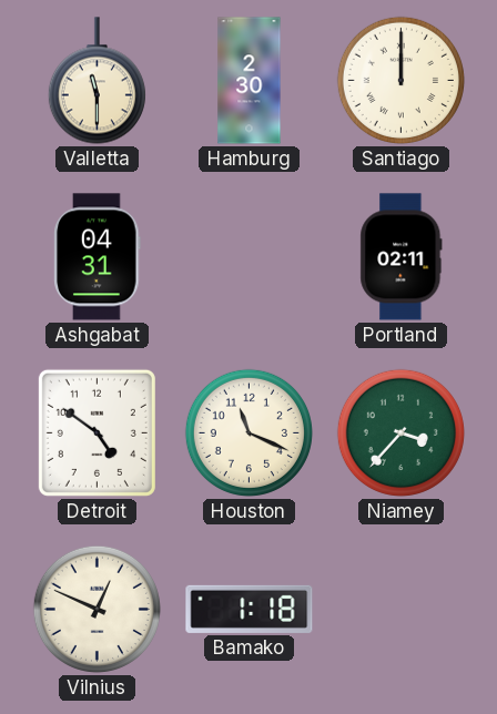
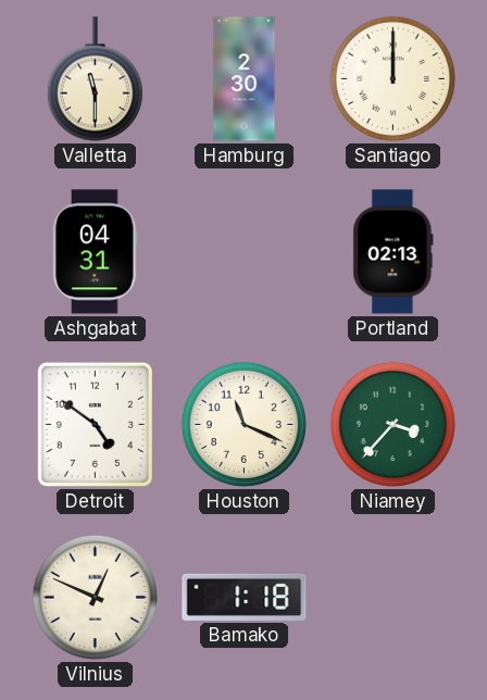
Portland: 02:11 -> 02:13 (394, 252)
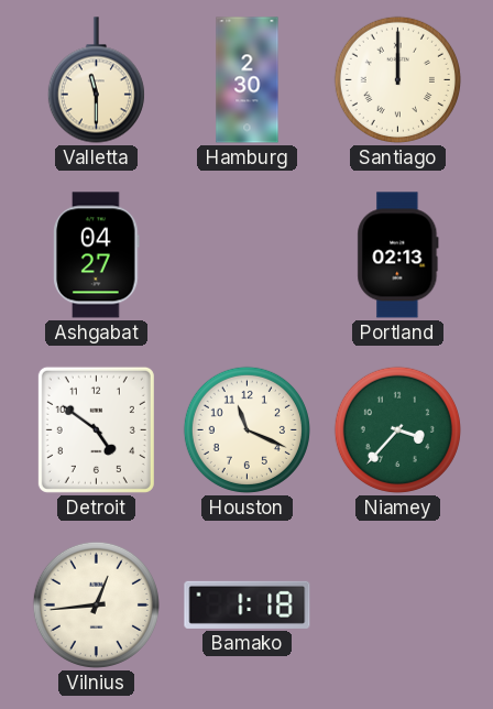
Ashgabat: 04:31 -> 04:27 (97, 255)
Vilnius: 12:49 -> 12:44 (96, 604)
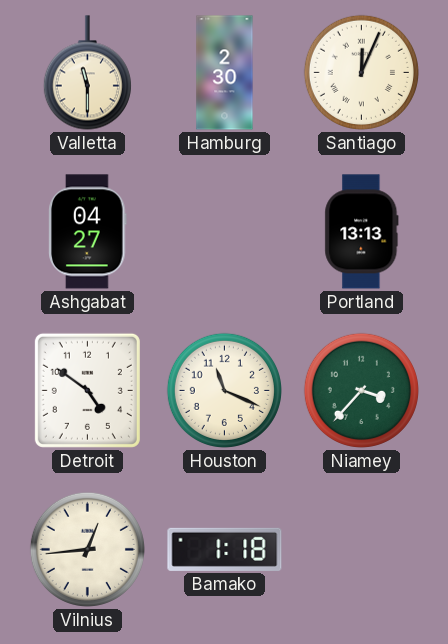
Santiago: 12:00 -> 12:04 (361, 72)
Portland: 02:13 -> 13:13 (362, 232)
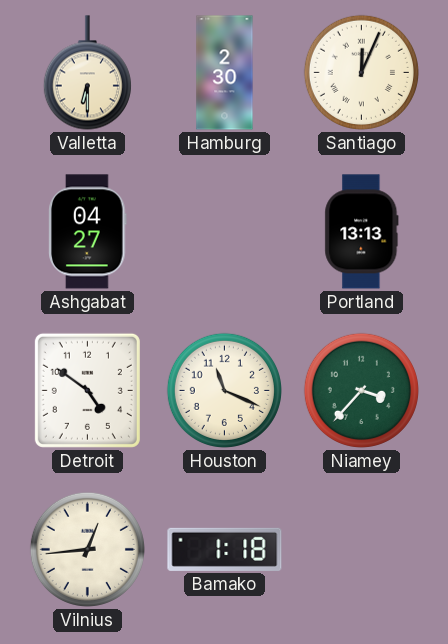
Valletta: 11:30 -> 6:30 (87, 73)
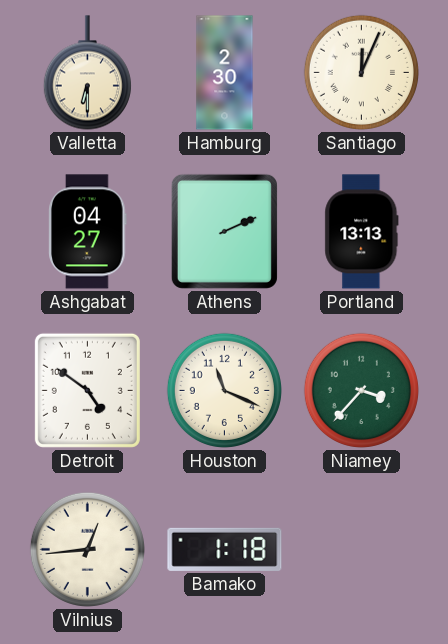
Athens: none -> 2:11 (224, 231)
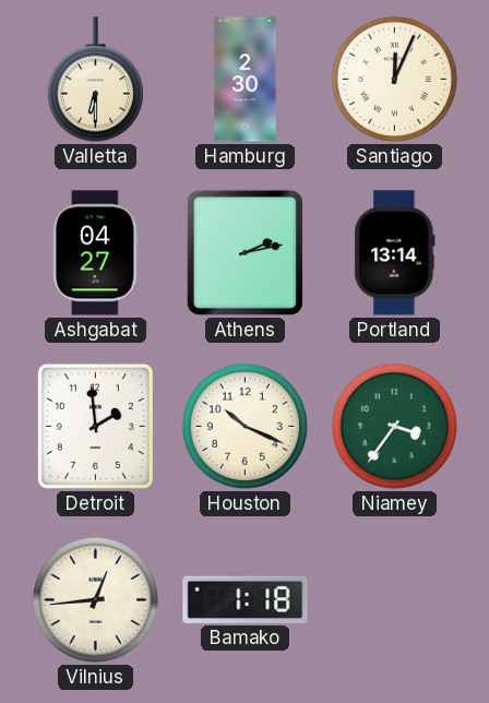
Athens: 2:11 -> 2:13 (244, 252)
Portland: 13:13 -> 13:14 (395, 253)
Detroit: 4:51 -> 1:59 (95, 426)
Houston: 11:19 -> 10:19 (244, 426)
Niamey: 3:37 -> 3:36 (394, 426)
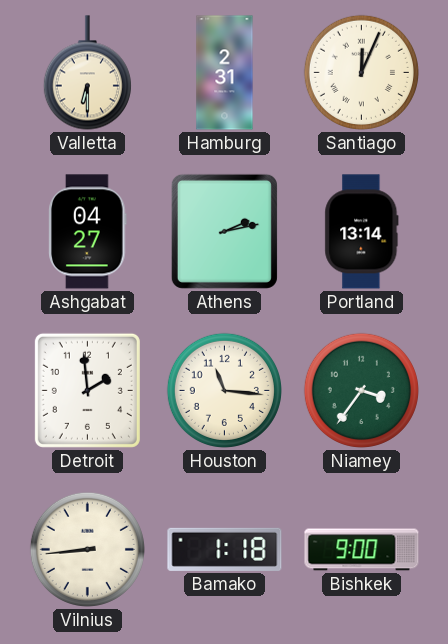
Hamburg: 2:30 -> 2:31 (225, 73)
Houston: 10:19 -> 11:16 (224, 390)
Vilnius: 12:44 -> 8:44 (87, 549)
Bishkek: none -> 9:00 (362, 550)
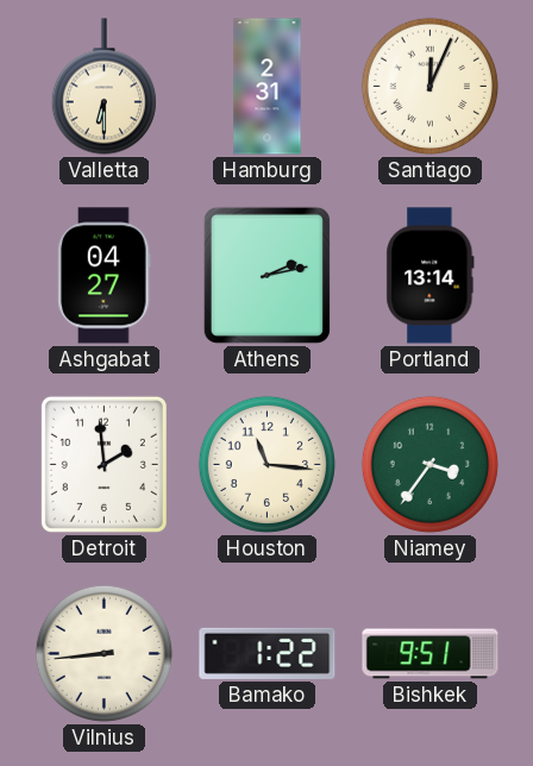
Bamako: 1:18 -> 1:22 (268, 653)
Bishkek: 9:00 -> 9:51 (431, 654)
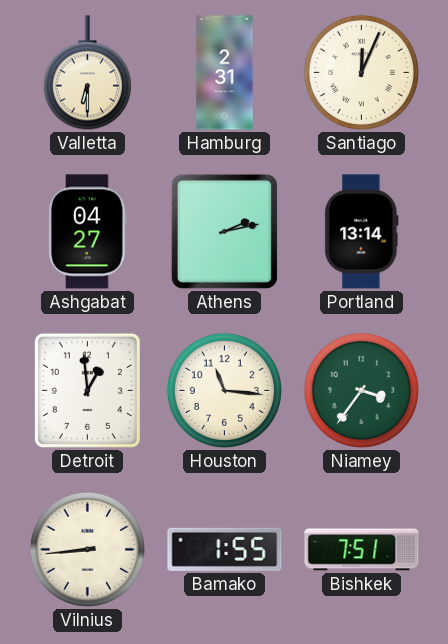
Detroit: 1:59 -> 12:59 (87, 390)
Bamako: 1:22 -> 1:55 (225, 549)
Bishkek: 9:51 -> 7:51 (362, 550)
